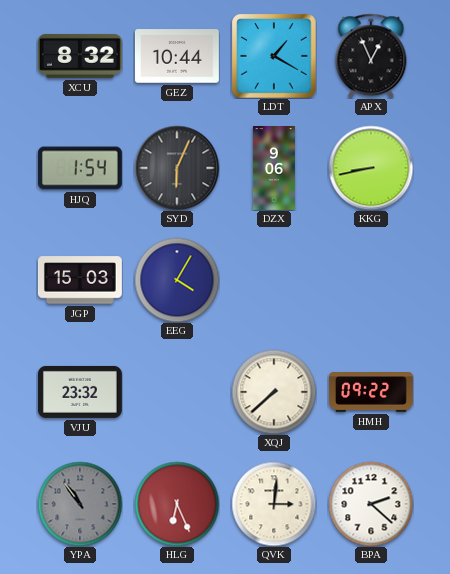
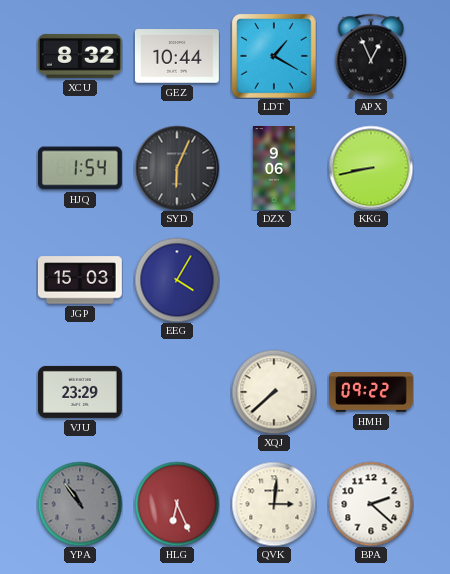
VJU: 23:32 -> 23:29 (80, 392)
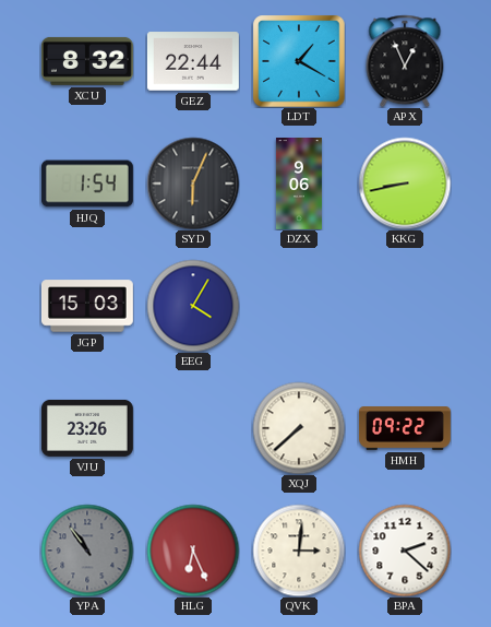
GEZ: 10:44 -> 22:44 (193, 61)
VJU: 23:29 -> 23:26 (87, 428)
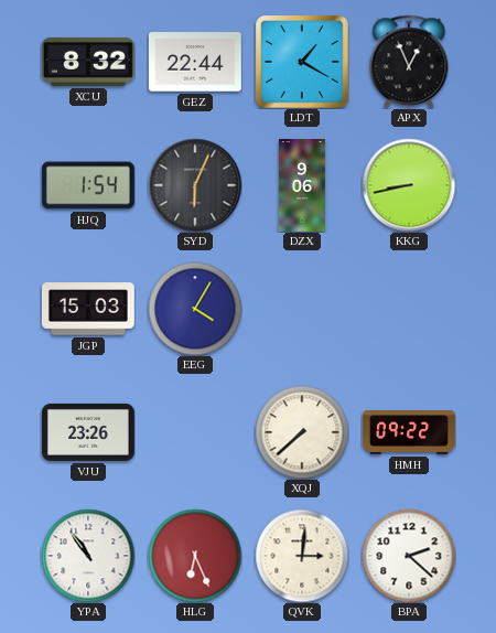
YPA dial: grey -> white (88, 556)
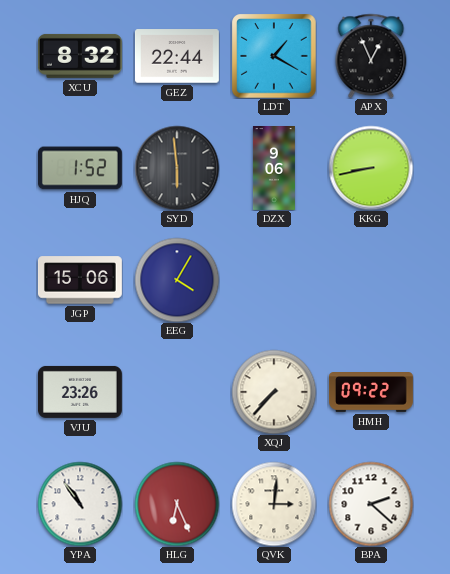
HJQ: 1:54 -> 1:52 (80, 168)
SYD: 6:04 -> 5:59 (177, 168)
JGP: 15:03 -> 15:06 (80, 280)
XQJ: 7:38 -> 7:37 (274, 392)
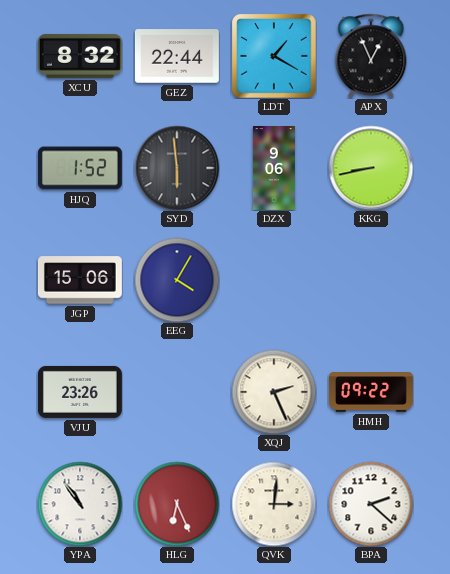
XQJ: 7:37 -> 2:26 (274, 392)
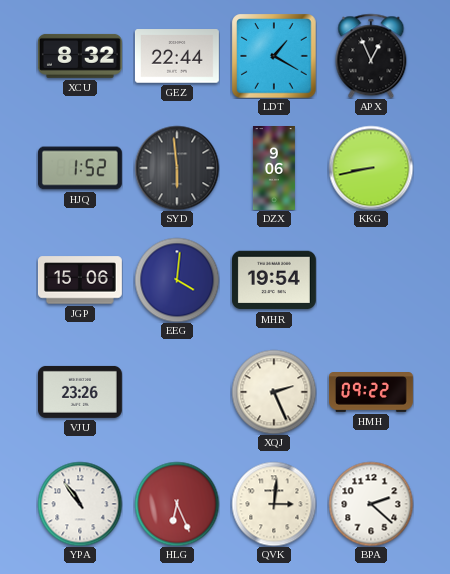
EEG: 4:05 -> 4:01 (177, 280)
MHR: none -> 19:54 (274, 280)
